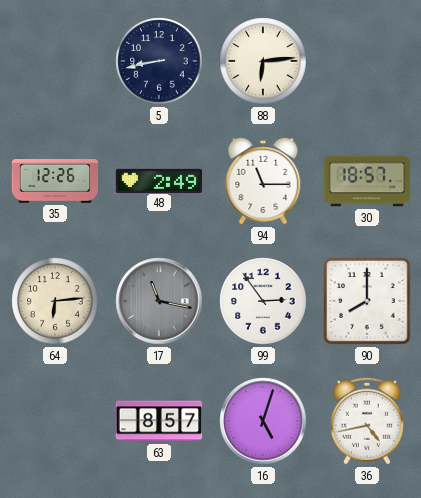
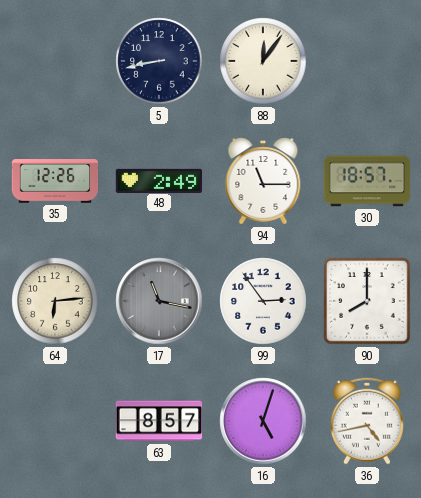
88: 6:14 -> 12:06 (263, 61)
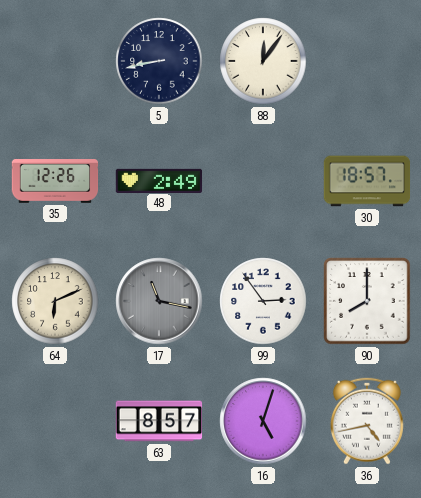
94: 11:15 -> none (263, 182)
64: 6:14 -> 6:11 (55, 301)
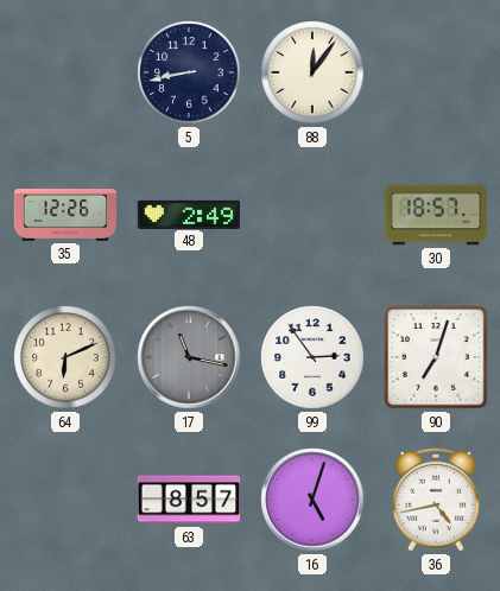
90: 8:00 -> 7:03 (436, 357)
